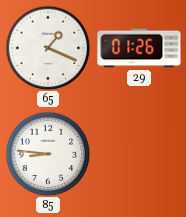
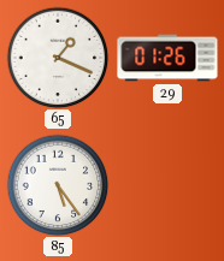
85: 8:46 -> 5:24 (58, 185)
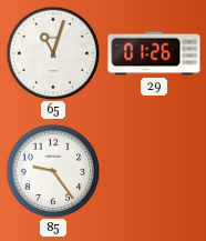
65: 1:19 -> 11:03 (53, 53)
85: 5:24 -> 9:24 (53, 171)
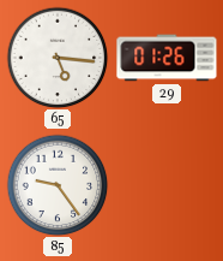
65: 11:03 -> 5:16 (58, 58)
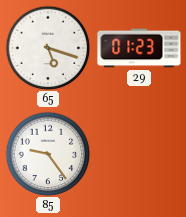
65: 5:16 -> 5:18 (48, 48)
29: 01:26 -> 01:23 (139, 48)
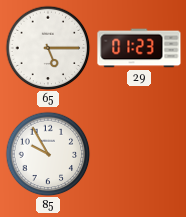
65: 5:18 -> 5:15 (48, 48)
85: 9:24 -> 9:55 (48, 154)
